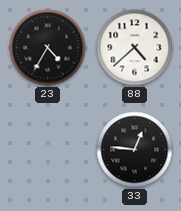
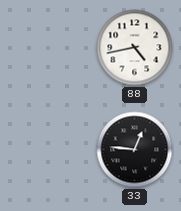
23: 4:35 -> none (48, 48)
88: 4:38 -> 4:43 (135, 48)
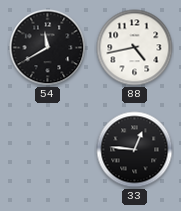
54: none -> 11:40 (48, 48)
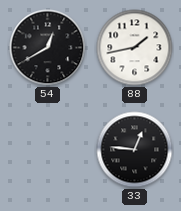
54: 11:40 -> 12:40 (48, 48)
88: 4:43 -> 1:43 (135, 48)
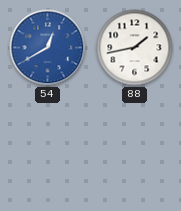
54 dial: black -> blue (48, 48)
33: 12:46 -> none (135, 150)
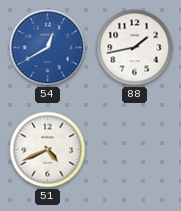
51: none -> 4:41 (48, 150)
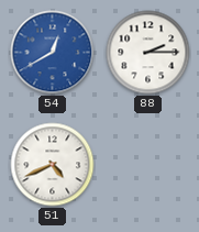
88: 1:43 -> 2:15 (148, 53)
